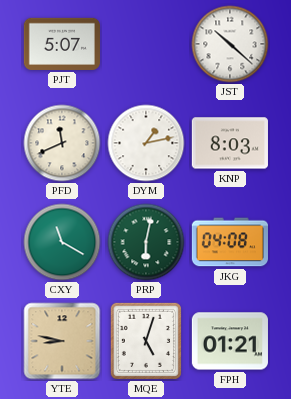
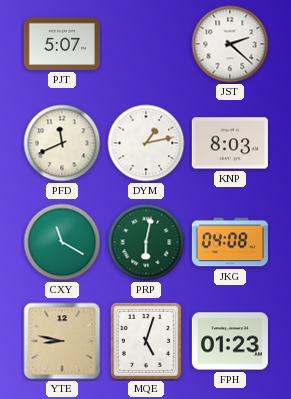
JST: 10:22 -> 2:22 (230, 44)
FPH: 01:21 -> 01:23 (230, 341)
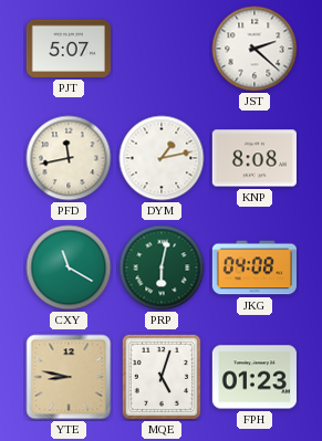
PFD: 11:41 -> 11:43 (69, 158)
KNP: 8:03 -> 8:08 (255, 158)
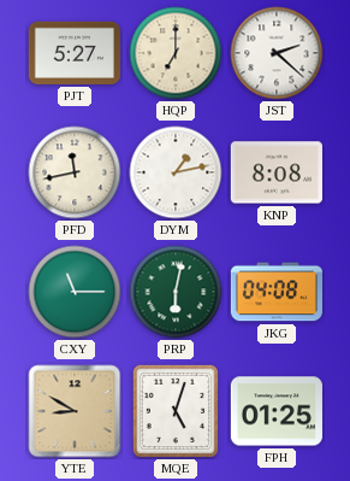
PJT: 5:07 -> 5:27 (75, 53)
HQP: none -> 7:00 (176, 53)
CXY: 11:20 -> 11:15 (75, 292)
YTE: 8:47 -> 8:50 (75, 411)
FPH: 01:23 -> 01:25 (277, 411)
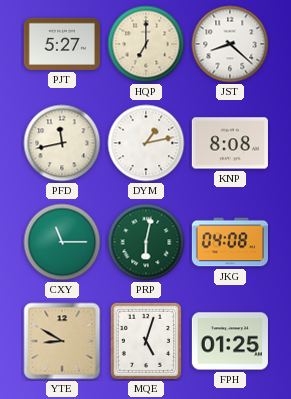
JST: 2:22 -> 8:22 (230, 44)
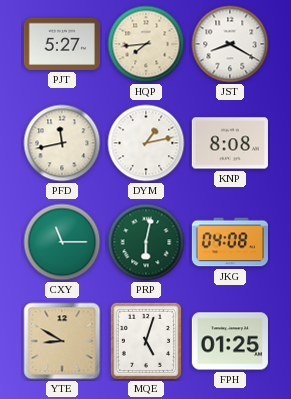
HQP: 7:00 -> 7:44 (146, 44)
JST: 8:22 -> 8:20 (230, 44)
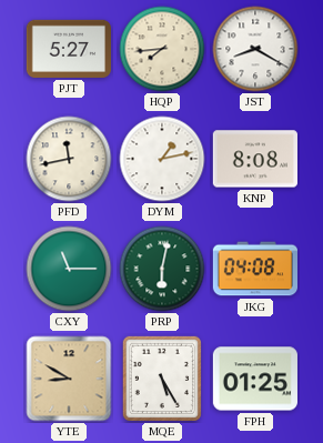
MQE: 5:03 -> 5:25 (162, 379)
